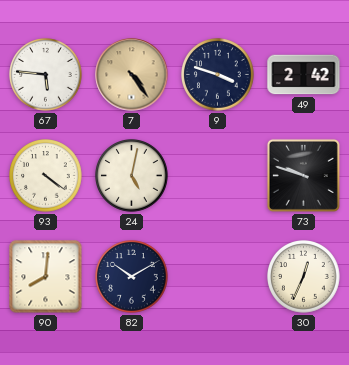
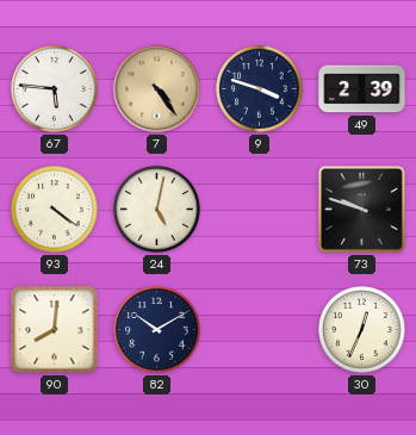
49: 2:42 -> 2:39 (362, 89)
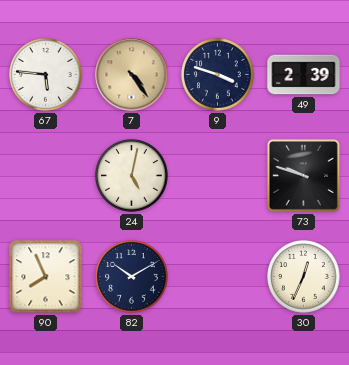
93: 4:21 -> none (55, 210)
90: 8:01 -> 7:56 (46, 277)
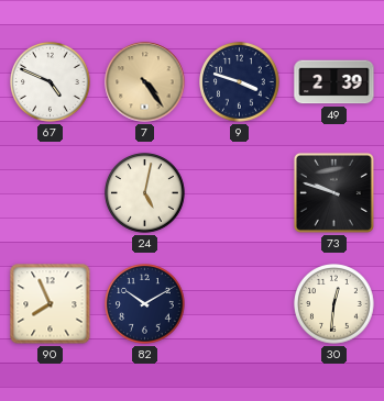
67: 5:46 -> 4:49 (51, 82)
30: 12:34 -> 12:31 (334, 304)
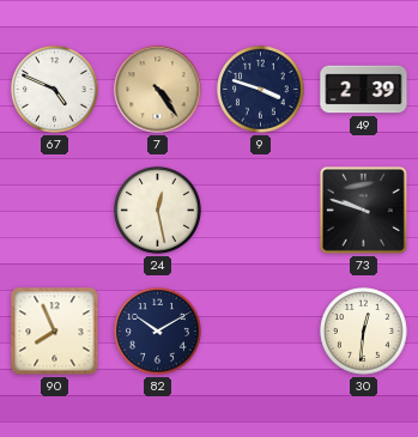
24: 5:02 -> 12:28 (158, 211)
